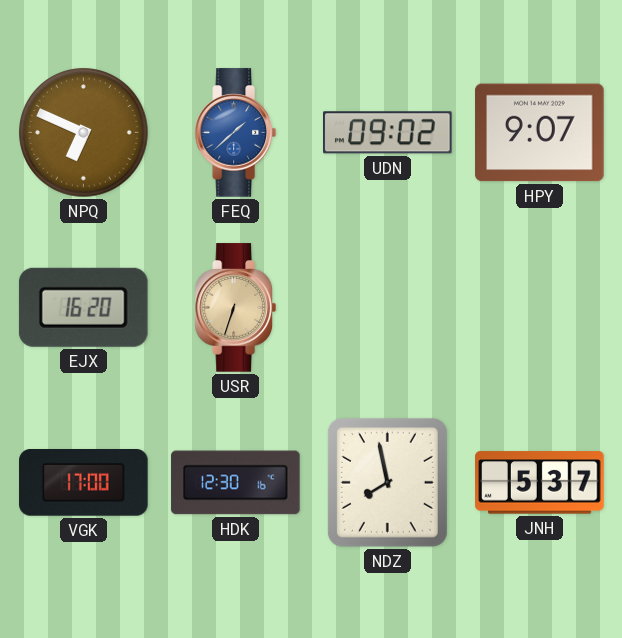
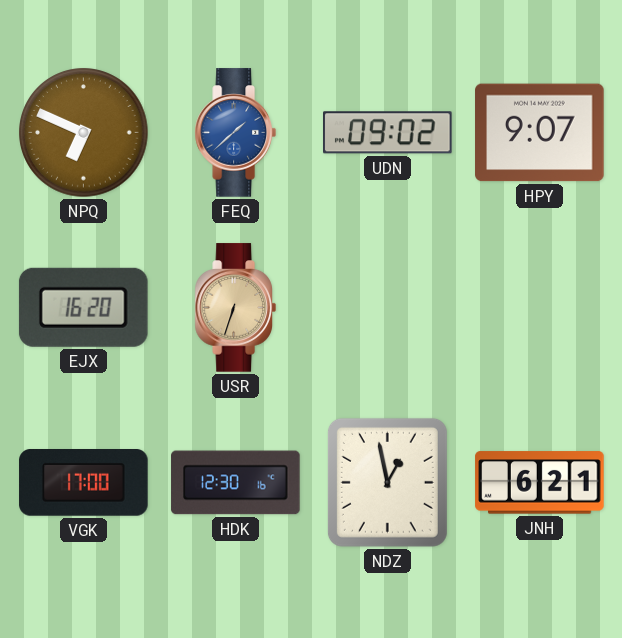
NDZ: 7:58 -> 12:58 (387, 482)
JNH: 5:37 -> 6:21 (540, 483)
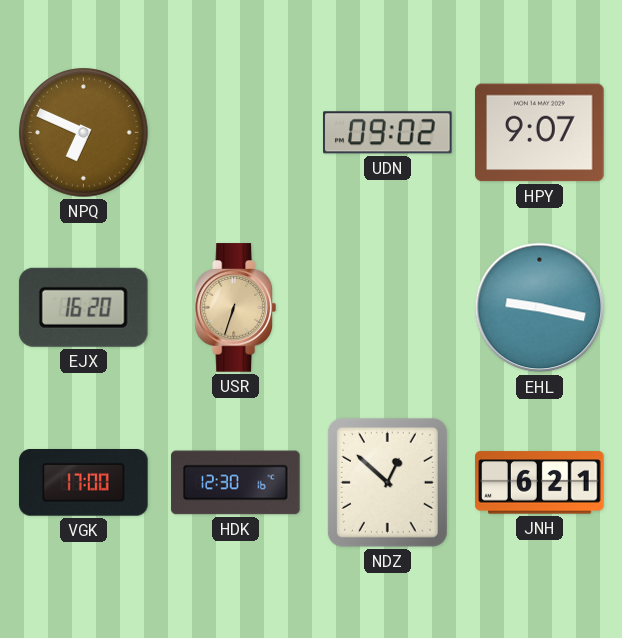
FEQ: 1:38 -> none (235, 133)
EHL: none -> 9:17 (540, 308)
NDZ: 12:58 -> 12:52 (387, 482)
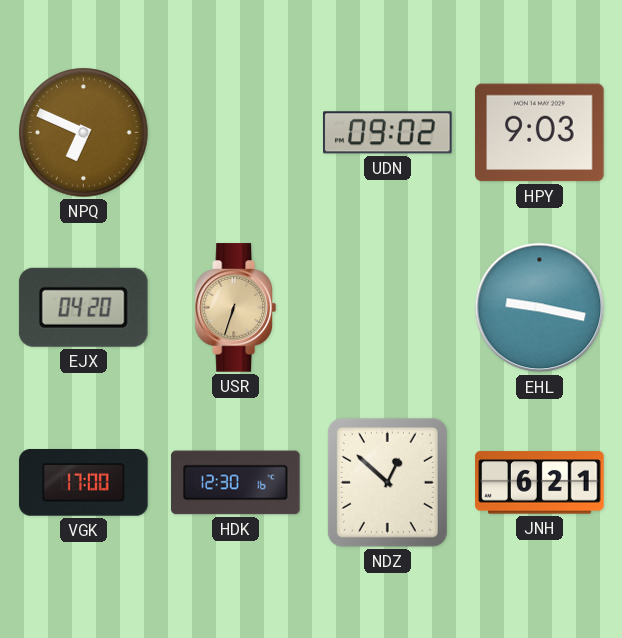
HPY: 9:07 -> 9:03 (540, 133)
EJX: 16:20 -> 04:20 (83, 307)
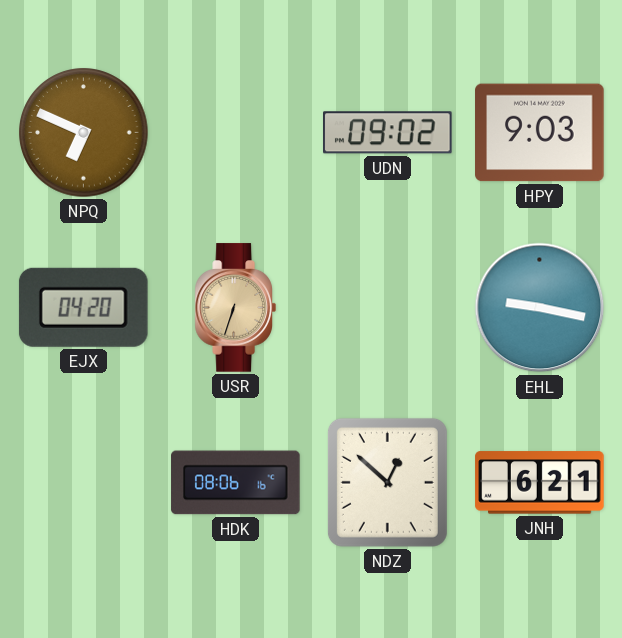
VGK: 17:00 -> none (84, 483)
HDK: 12:30 -> 08:06 (236, 483)
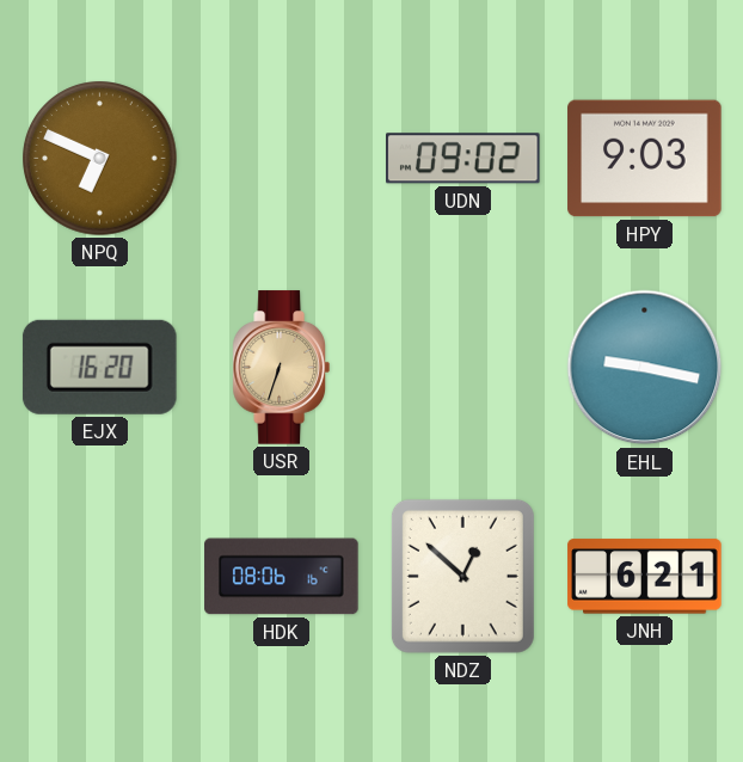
EJX: 04:20 -> 16:20 (99, 367)
